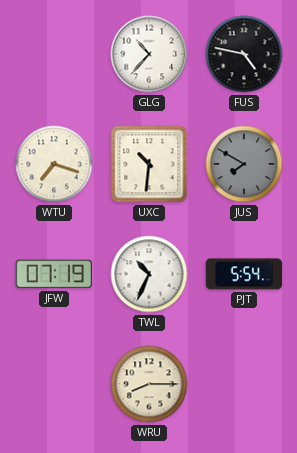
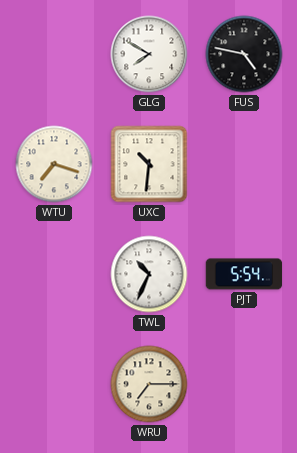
GLG: 10:37 -> 7:50 (149, 54)
JUS: 7:50 -> none (244, 164)
JFW: 07:19 -> none (54, 274)
WRU: 8:15 -> 7:15 (149, 384)
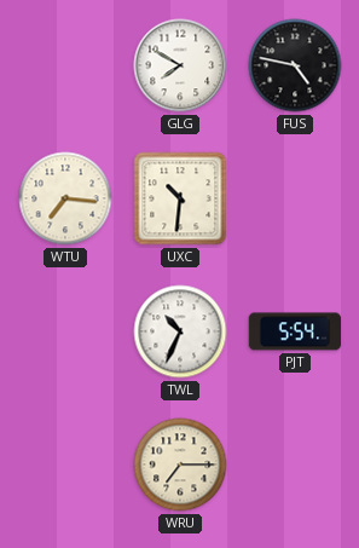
WTU: 7:18 -> 7:16 (65, 198)
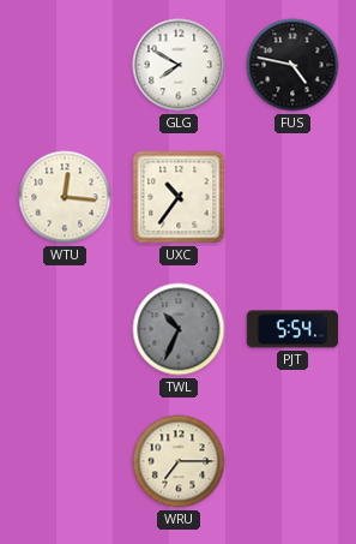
WTU: 7:16 -> 12:16 (65, 197)
UXC: 10:31 -> 10:36 (179, 197)
TWL dial: white -> grey (179, 329)
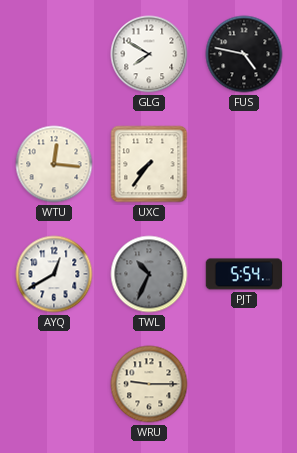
UXC: 10:36 -> 7:36 (149, 164)
AYQ: none -> 12:40 (54, 274)
WRU: 7:15 -> 9:15 (149, 384)
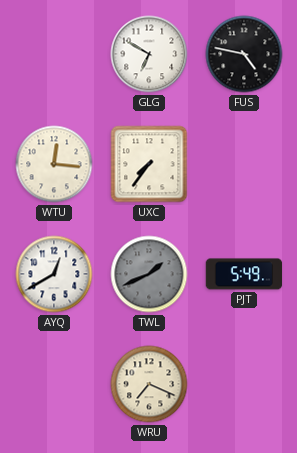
GLG: 7:50 -> 6:50 (149, 54)
TWL: 10:34 -> 1:41 (149, 274)
PJT: 5:54 -> 5:49 (244, 274)
WRU: 9:15 -> 7:19 (149, 384)
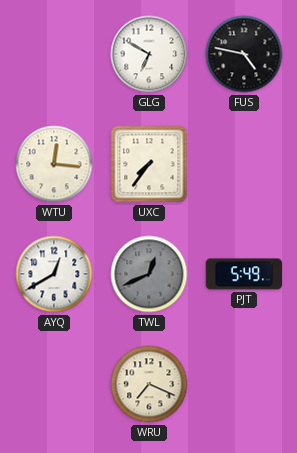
TWL: 1:41 -> 12:41 (149, 274)
